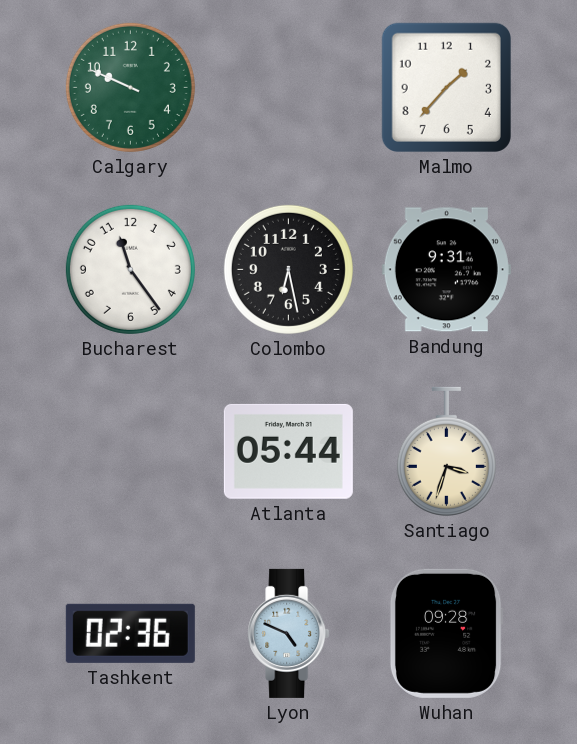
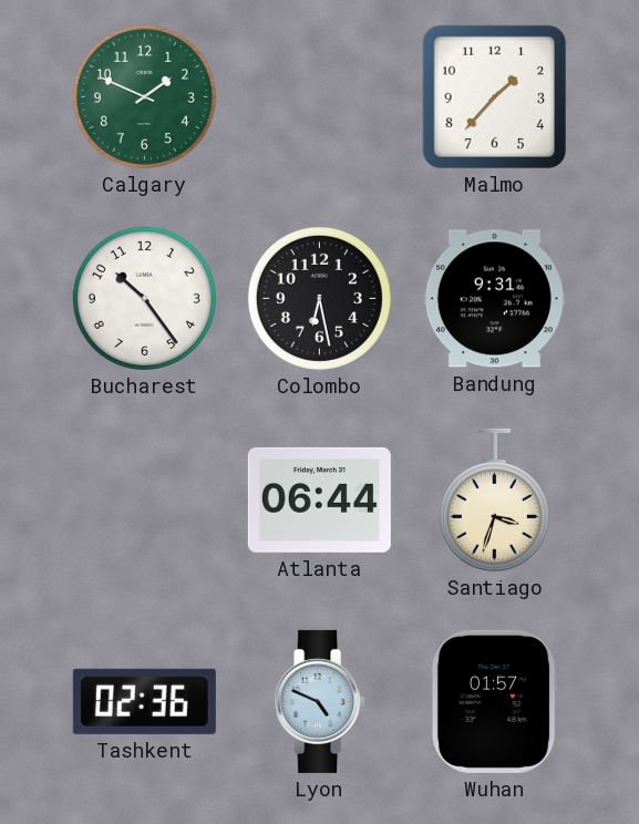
Calgary: 9:49 -> 1:49 (144, 96)
Bucharest: 11:24 -> 10:24 (144, 298)
Atlanta: 05:44 -> 06:44 (319, 499)
Wuhan: 09:28 -> 01:57 (494, 701)
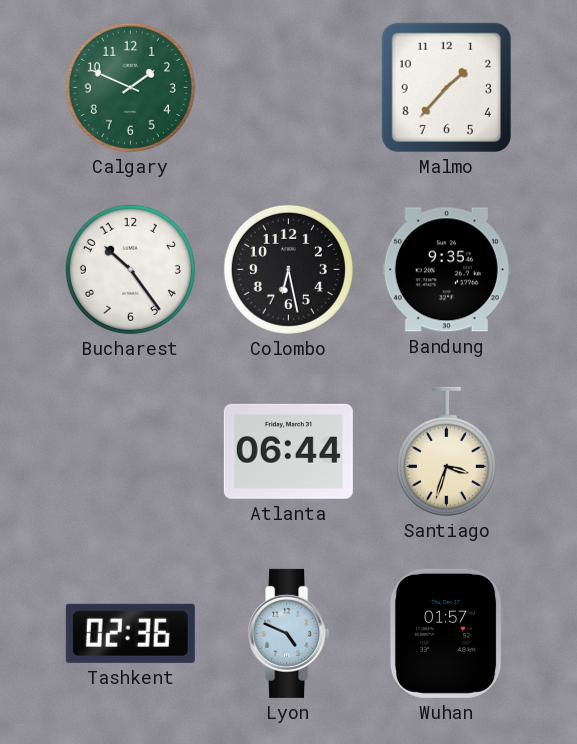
Bandung: 9:31 -> 9:35 (446, 270)
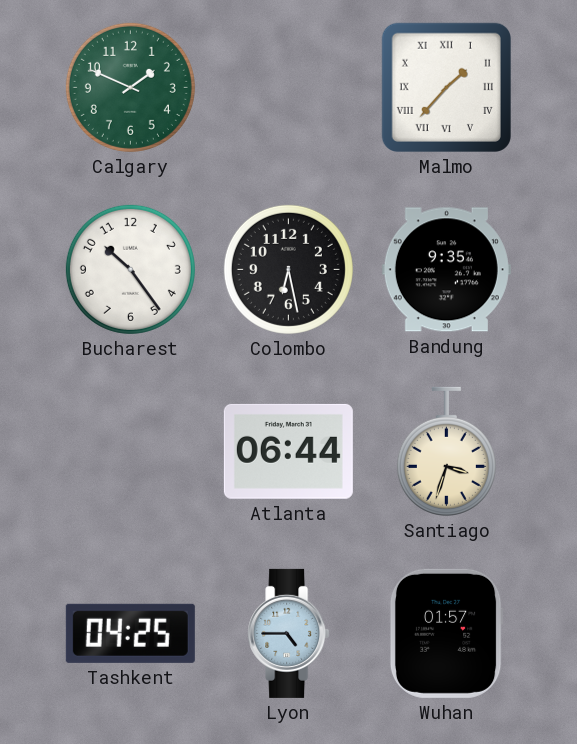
Malmo numerals: Arabic -> Roman (446, 87)
Tashkent: 02:36 -> 04:25 (130, 633)
Lyon: 4:49 -> 4:45 (289, 633)
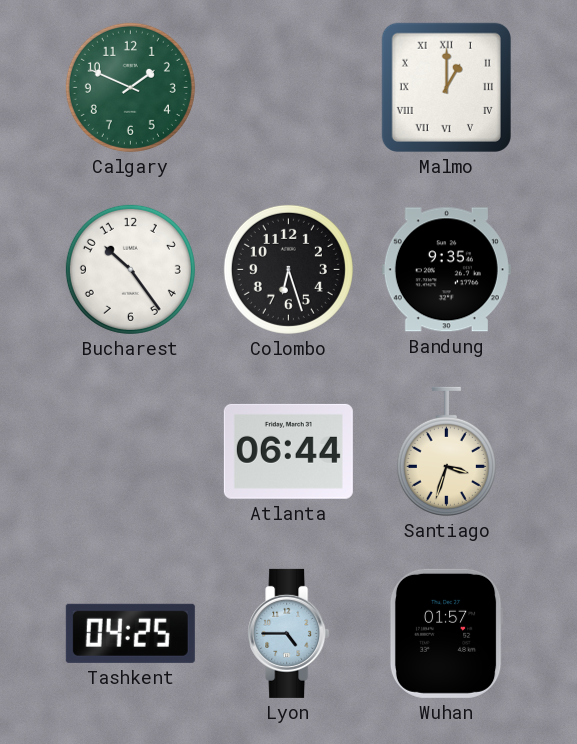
Malmo: 1:37 -> 1:00 (446, 87)
Colombo: 6:28 -> 6:27 (288, 269)
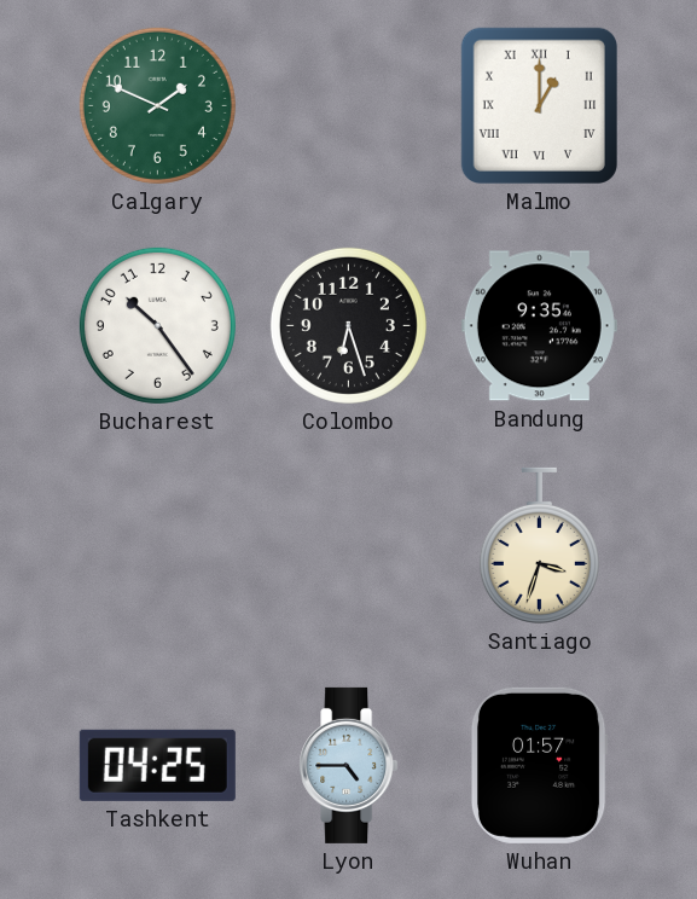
Atlanta: 06:44 -> none (288, 451)
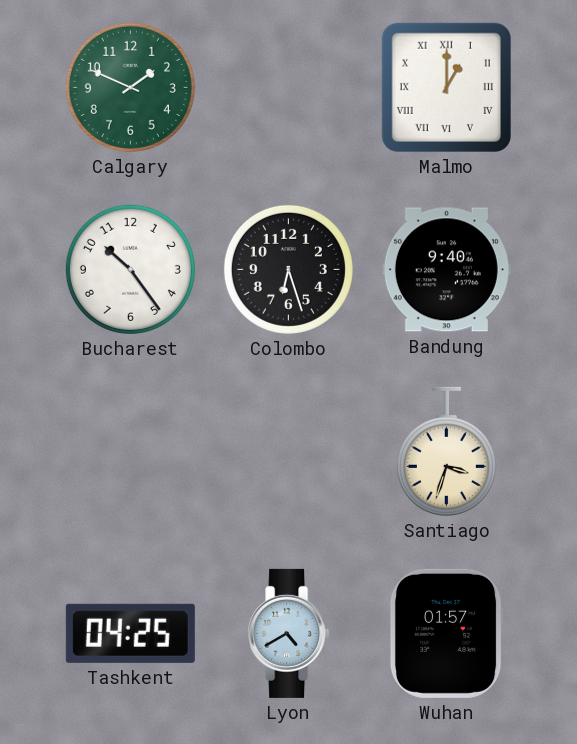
Bandung: 9:35 -> 9:40 (446, 270)
Lyon: 4:45 -> 4:40 (289, 633)
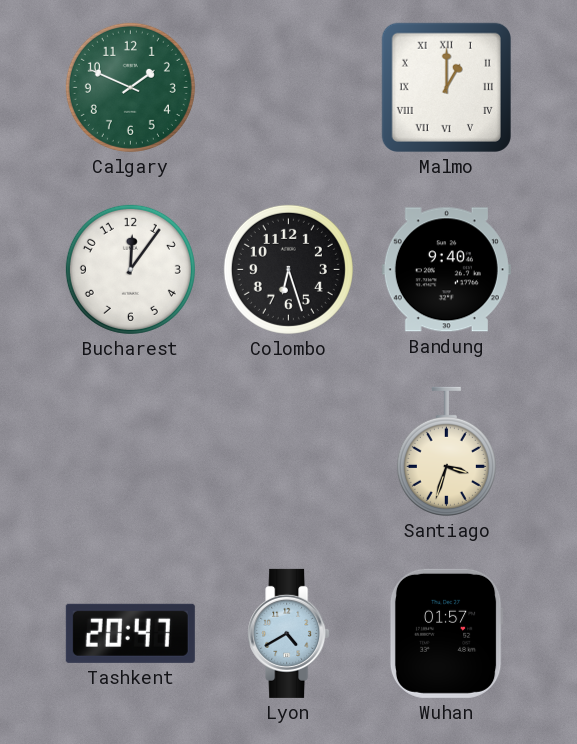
Bucharest: 10:24 -> 12:06 (130, 269)
Tashkent: 04:25 -> 20:47 (130, 633)
